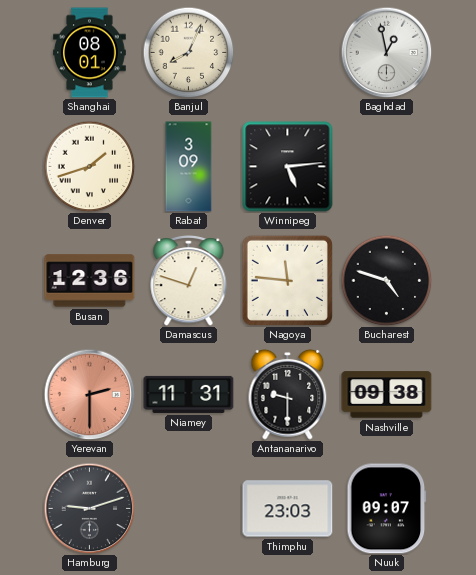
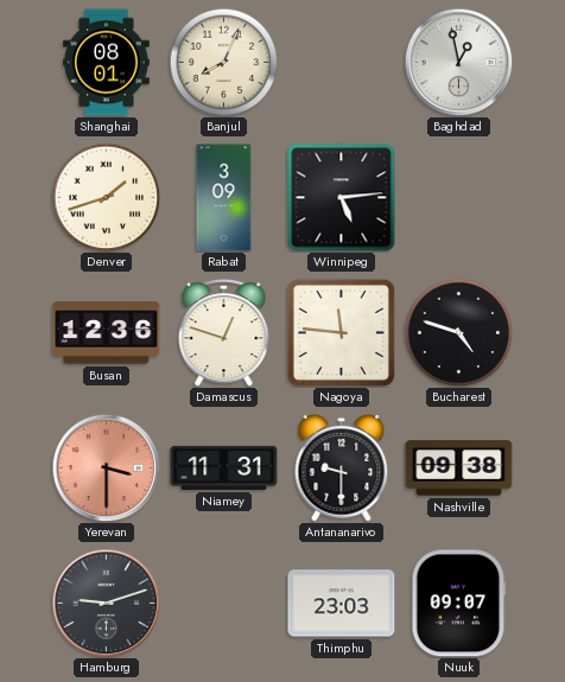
Yerevan: 2:30 -> 3:30 (106, 467)
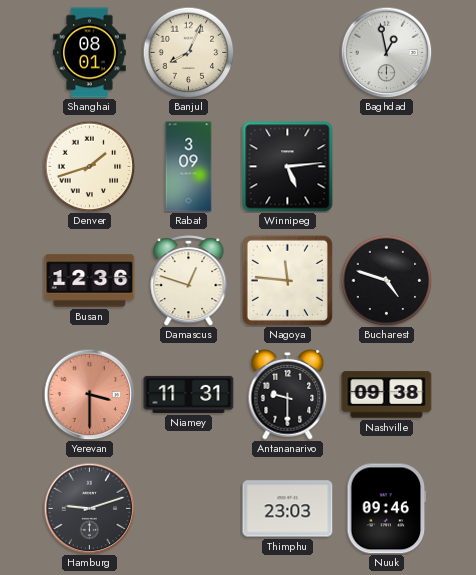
Nuuk: 09:07 -> 09:46 (387, 509)
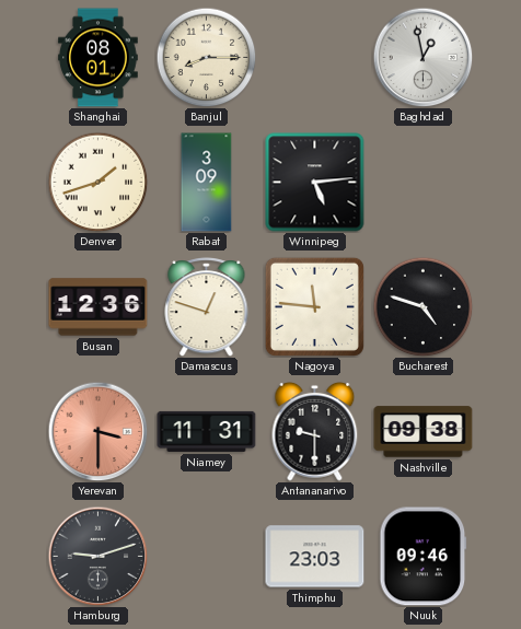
Banjul: 8:04 -> 8:15 (206, 57)
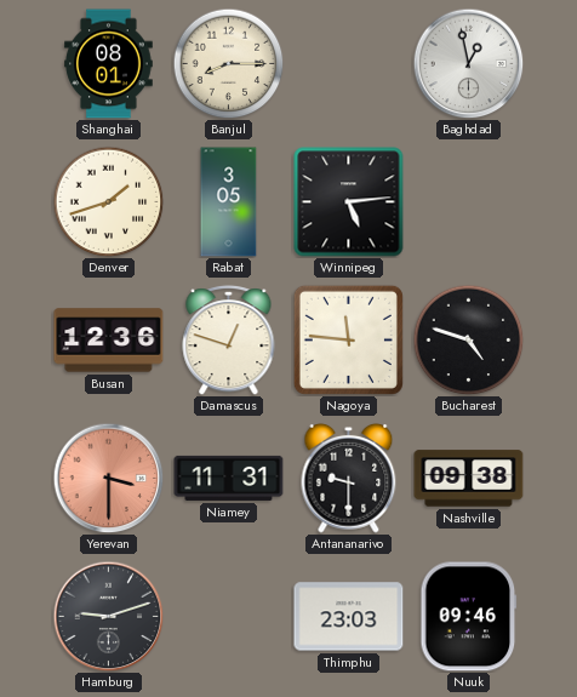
Rabat: 3:09 -> 3:05 (229, 202)
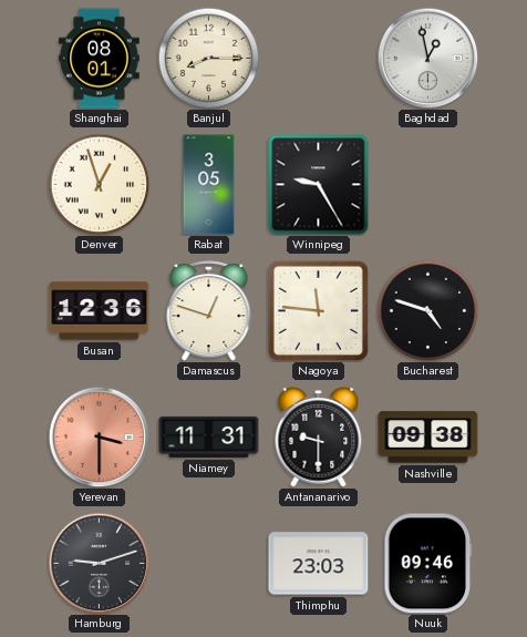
Denver: 1:42 -> 12:57 (99, 184)
Winnipeg: 5:14 -> 9:25 (319, 185)
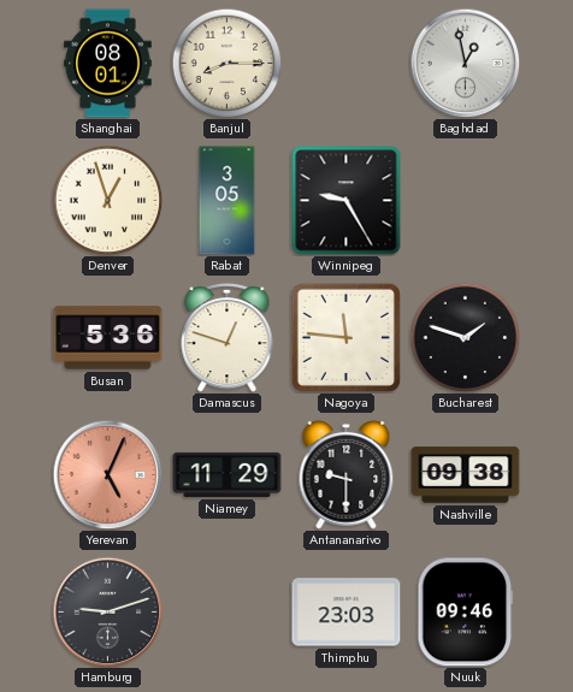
Busan: 12:36 -> 5:36 (108, 338)
Bucharest: 4:48 -> 1:48 (465, 337)
Yerevan: 3:30 -> 5:04 (107, 474)
Niamey: 11:31 -> 11:29 (228, 474)
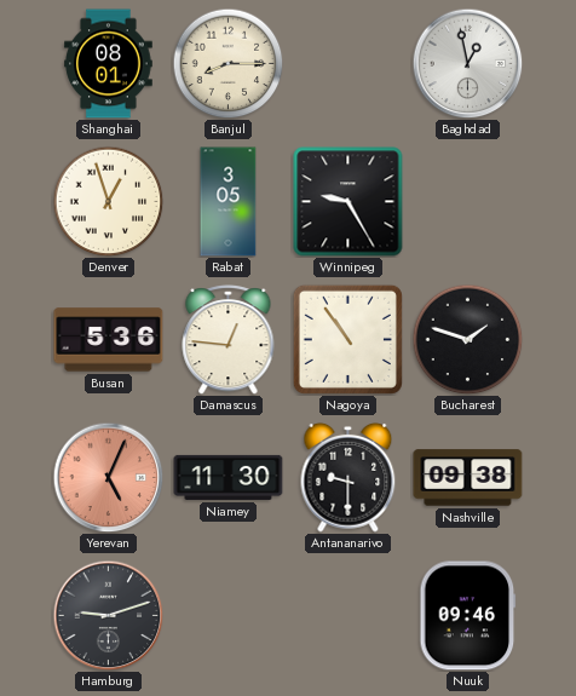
Damascus: 12:48 -> 12:46 (229, 340)
Nagoya: 11:46 -> 10:54 (347, 339)
Niamey: 11:29 -> 11:30 (229, 477)
Thimphu: 23:03 -> none (347, 613)
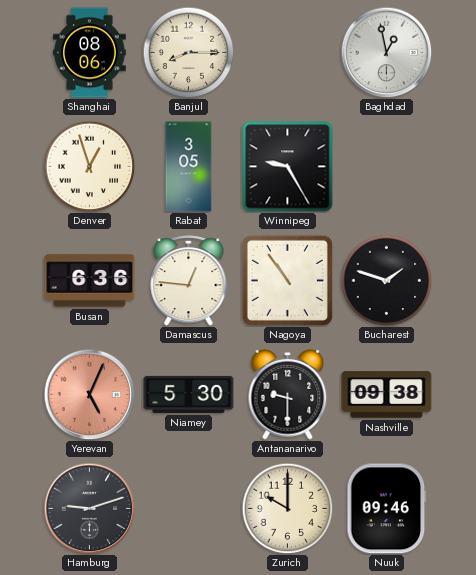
Shanghai: 08:01 -> 08:06 (90, 53)
Busan: 5:36 -> 6:36 (90, 281)
Niamey: 11:30 -> 5:30 (189, 394)
Zurich: none -> 10:00 (287, 508)
